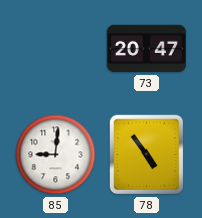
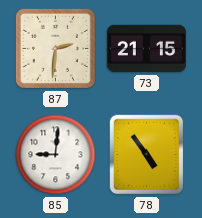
87: none -> 2:31 (55, 48)
73: 20:47 -> 21:15 (146, 49)
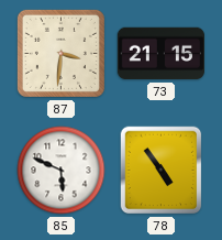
87: 2:31 -> 3:31 (60, 53)
85: 9:01 -> 5:49 (62, 171)
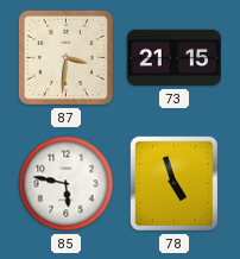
85: 5:49 -> 5:47 (67, 184)
78: 4:54 -> 4:57 (175, 184)
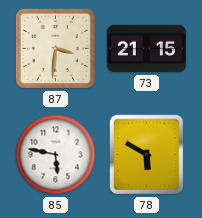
78: 4:57 -> 5:50 (147, 155)
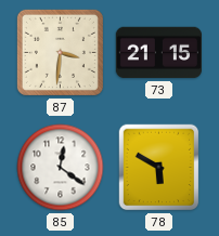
85: 5:47 -> 12:21 (61, 168)
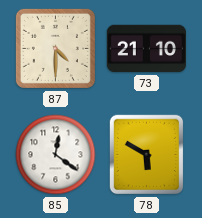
87: 3:31 -> 4:30 (55, 48)
73: 21:15 -> 21:10 (146, 49)
